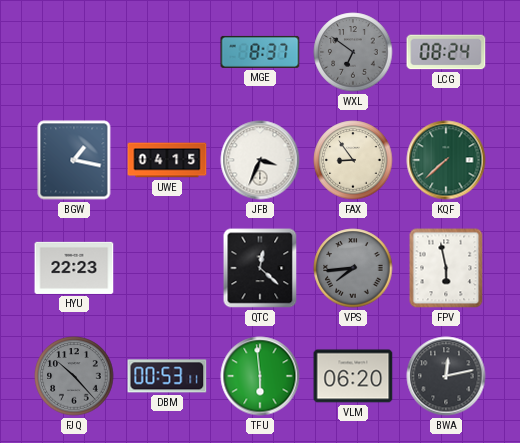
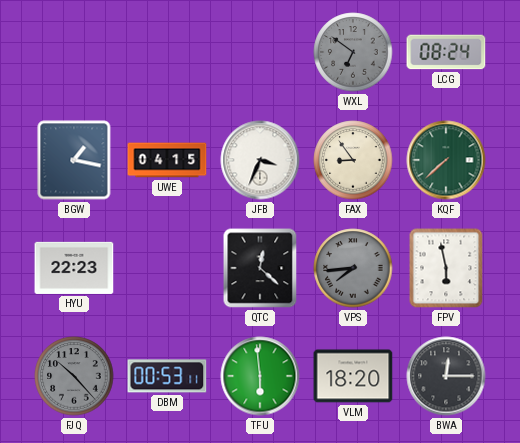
MGE: 8:37 -> none (260, 52)
VLM: 06:20 -> 18:20 (353, 376)
BWA: 12:13 -> 12:15 (446, 376)
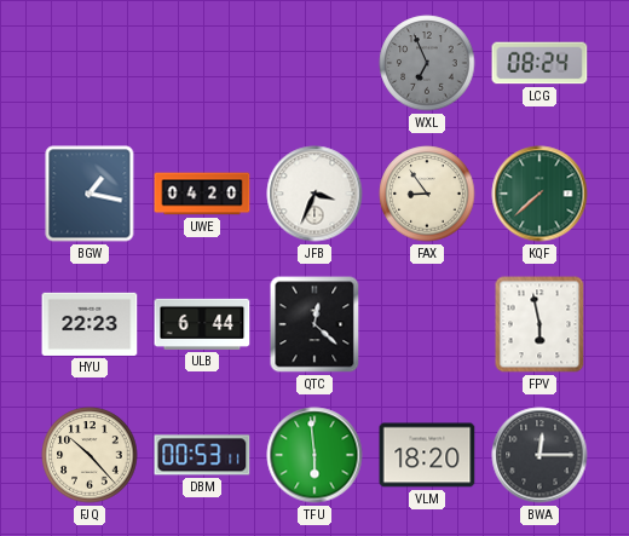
WXL: 6:51 -> 6:56 (427, 63)
UWE: 04:15 -> 04:20 (202, 194)
ULB: none -> 6:44 (202, 324)
VPS: 7:44 -> none (353, 268)
FJQ dial: grey -> cream (90, 455)
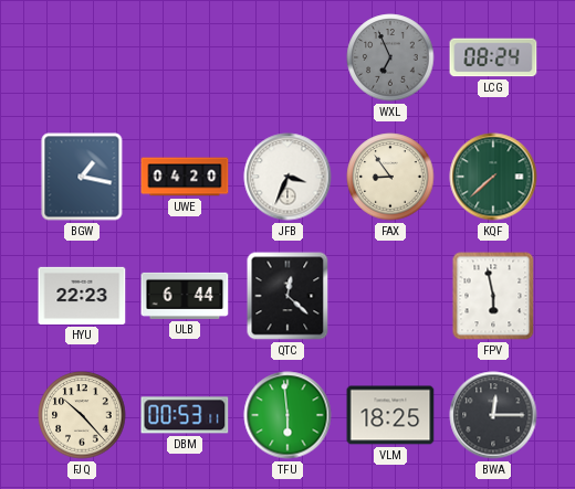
VLM: 18:20 -> 18:25 (390, 415)
